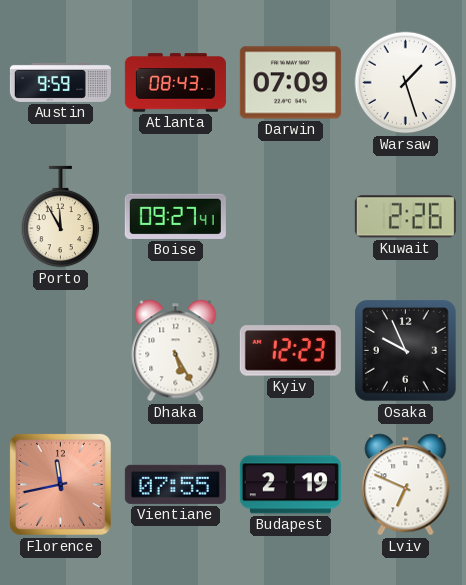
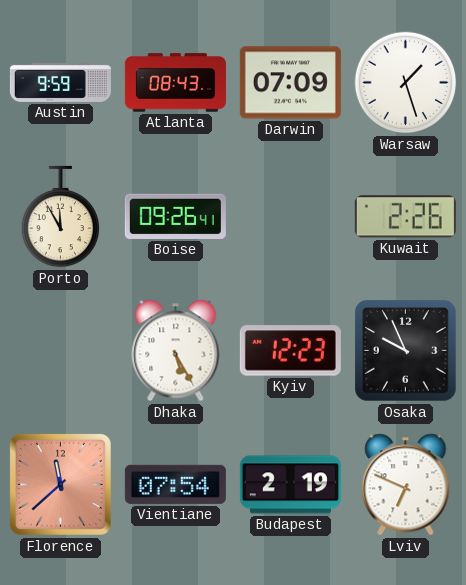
Boise: 09:27 -> 09:26 (175, 216)
Florence: 11:43 -> 11:38 (60, 484)
Vientiane: 07:55 -> 07:54 (175, 484)
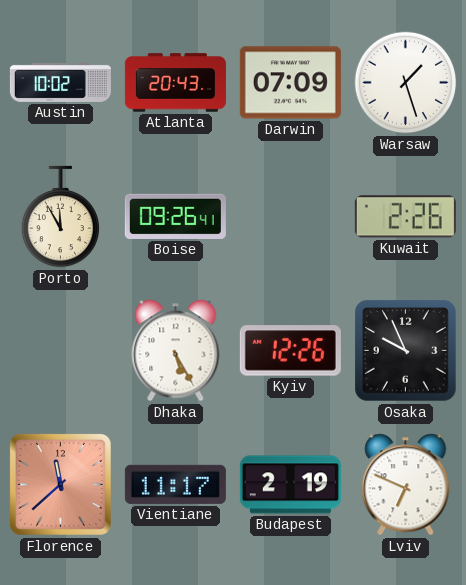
Austin: 9:59 -> 10:02 (60, 82)
Atlanta: 08:43 -> 20:43 (175, 83)
Kyiv: 12:23 -> 12:26 (290, 351)
Vientiane: 07:54 -> 11:17 (175, 484)
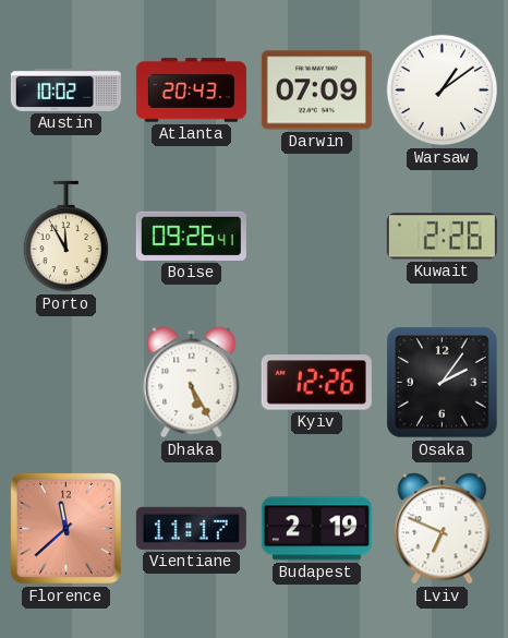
Warsaw: 1:27 -> 1:09 (443, 91)
Osaka: 9:56 -> 2:06 (443, 383)
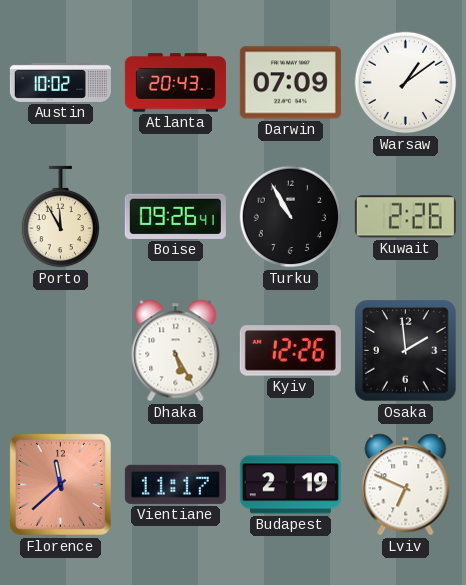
Turku: none -> 10:55 (291, 217)
Osaka: 2:06 -> 1:59 (406, 351)
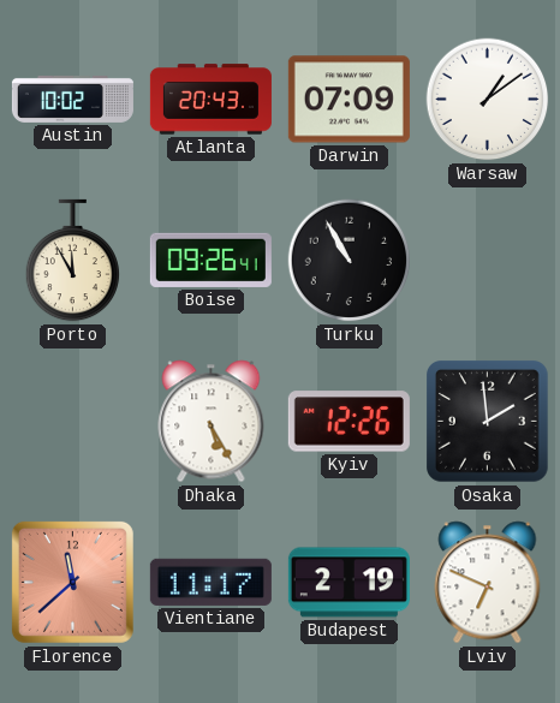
Kuwait: 2:26 -> none (405, 217)
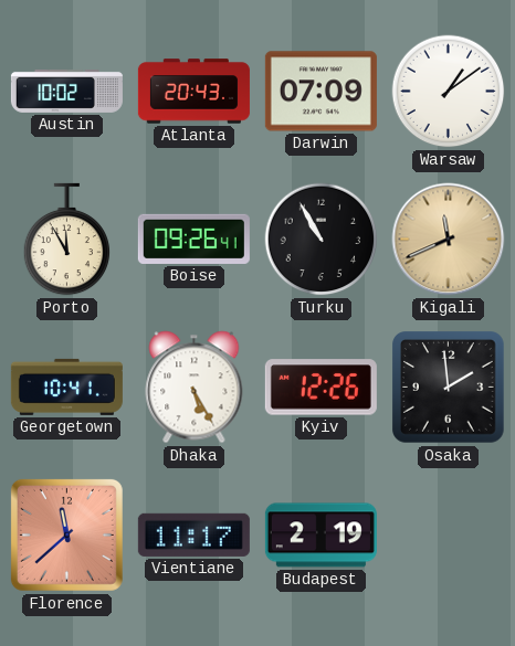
Kigali: none -> 11:41 (449, 240)
Georgetown: none -> 10:41 (66, 386)
Lviv: 6:49 -> none (488, 583)
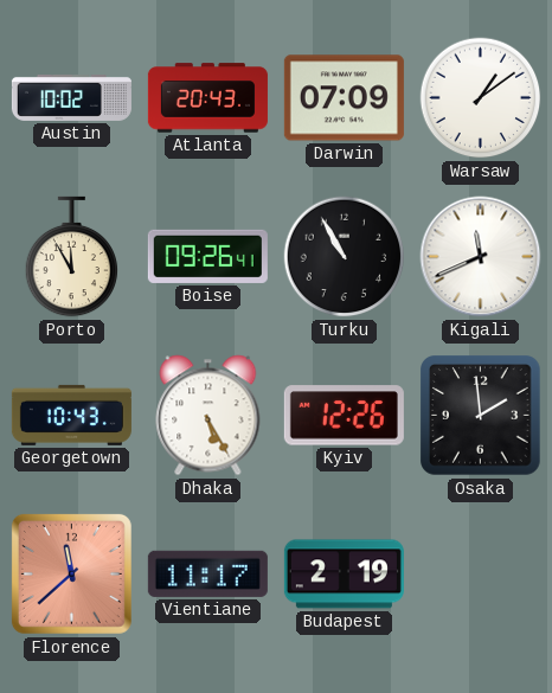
Kigali dial: champagne -> white (481, 257)
Georgetown: 10:41 -> 10:43 (71, 415)
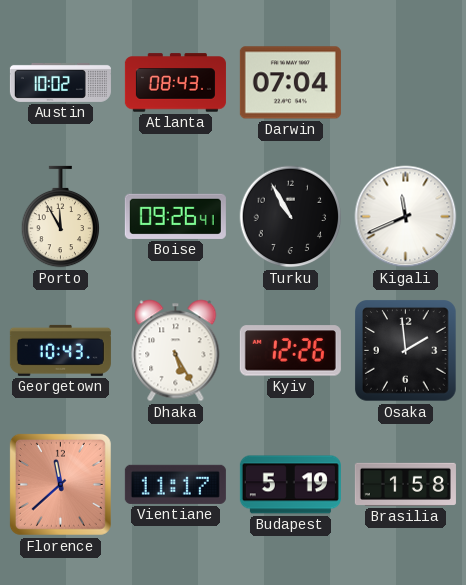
Atlanta: 20:43 -> 08:43 (175, 83)
Darwin: 07:09 -> 07:04 (290, 83)
Warsaw: 1:09 -> none (481, 98)
Budapest: 2:19 -> 5:19 (290, 485)
Brasilia: none -> 1:58 (405, 484)
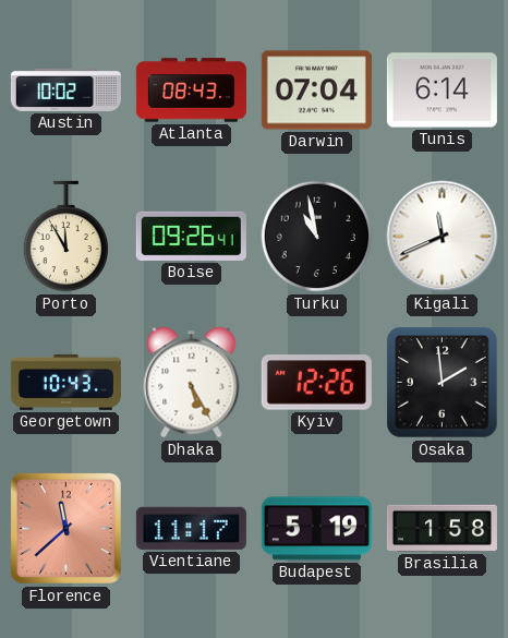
Tunis: none -> 6:14 (442, 91)
Turku: 10:55 -> 10:58 (317, 237)
